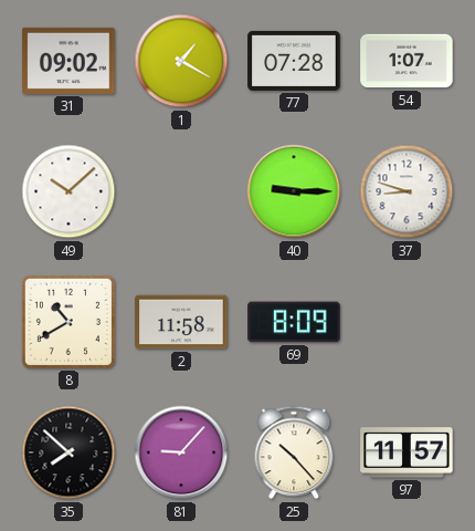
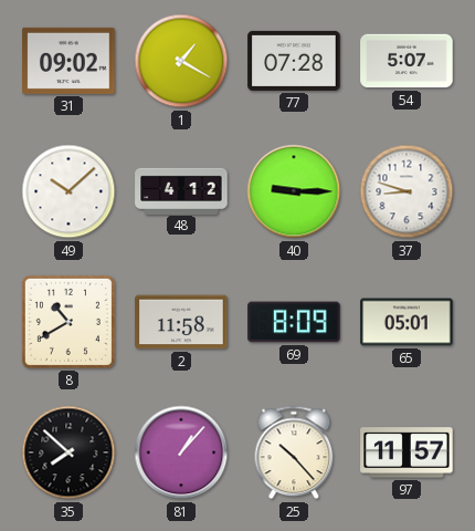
54: 1:07 -> 5:07 (407, 61)
48: none -> 4:12 (181, 190)
65: none -> 05:01 (407, 322)
81: 9:07 -> 1:07 (181, 452)
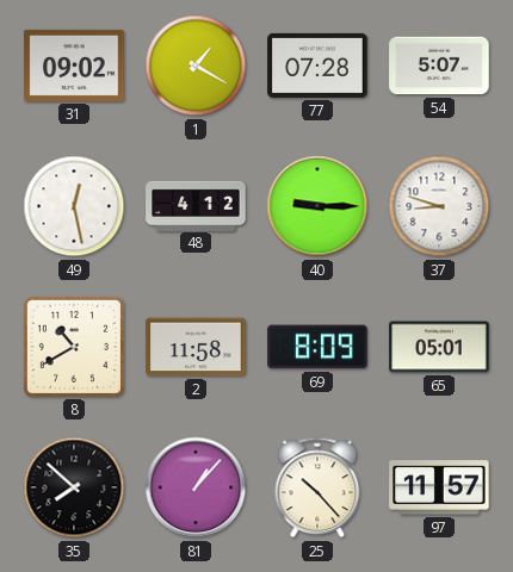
49: 10:08 -> 12:28 (74, 206)
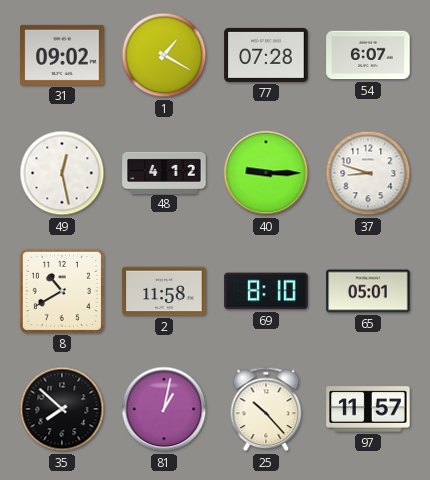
54: 5:07 -> 6:07 (368, 55)
69: 8:09 -> 8:10 (266, 291)
81: 1:07 -> 1:02 (164, 409)
